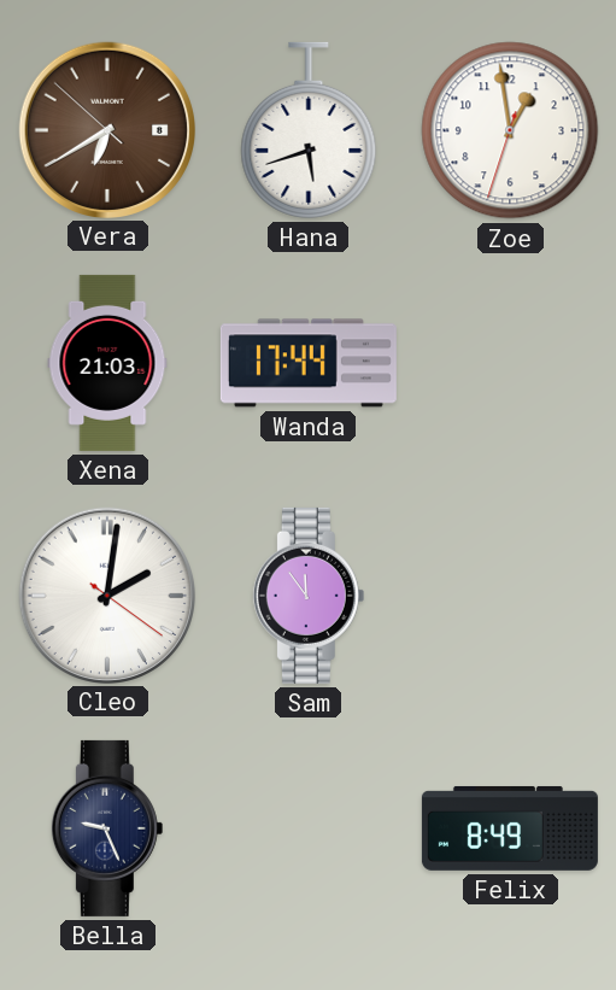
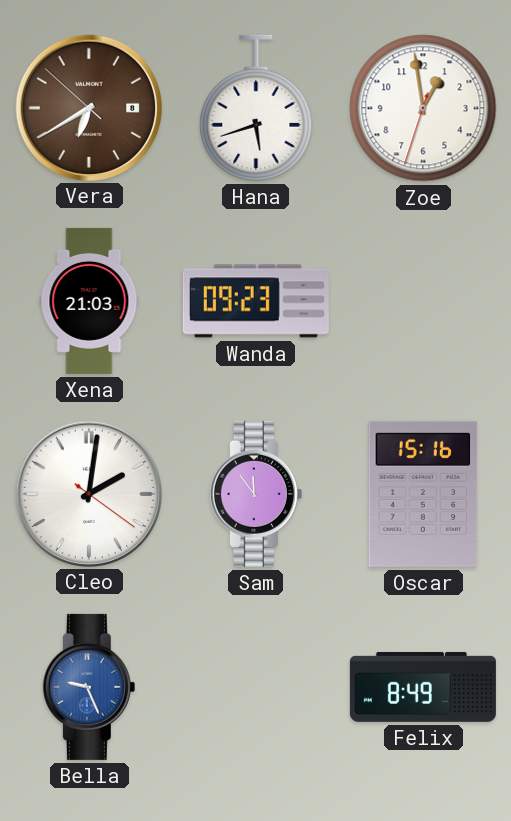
Wanda: 17:44 -> 09:23 (256, 301)
Oscar: none -> 15:16 (423, 494)
Bella dial: navy -> blue (89, 687)
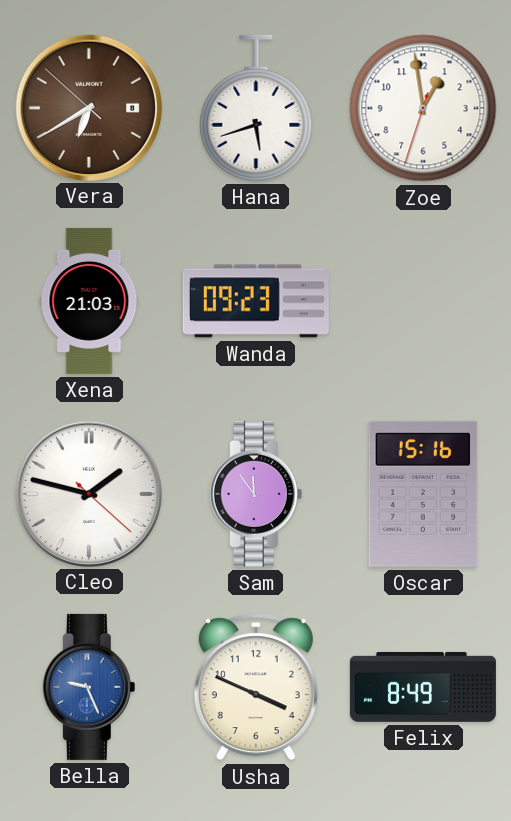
Cleo: 2:01 -> 1:47 (88, 493)
Usha: none -> 3:49 (256, 687)
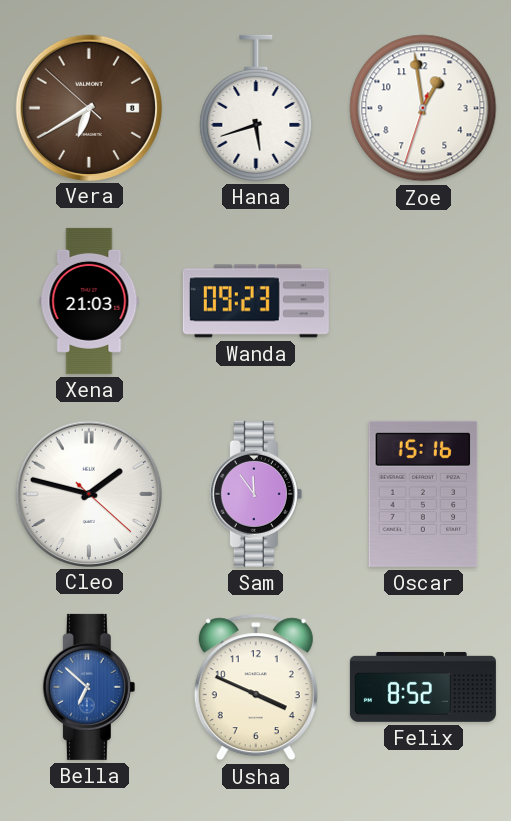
Bella: 9:26 -> 6:52 (89, 687)
Felix: 8:49 -> 8:52 (423, 687)
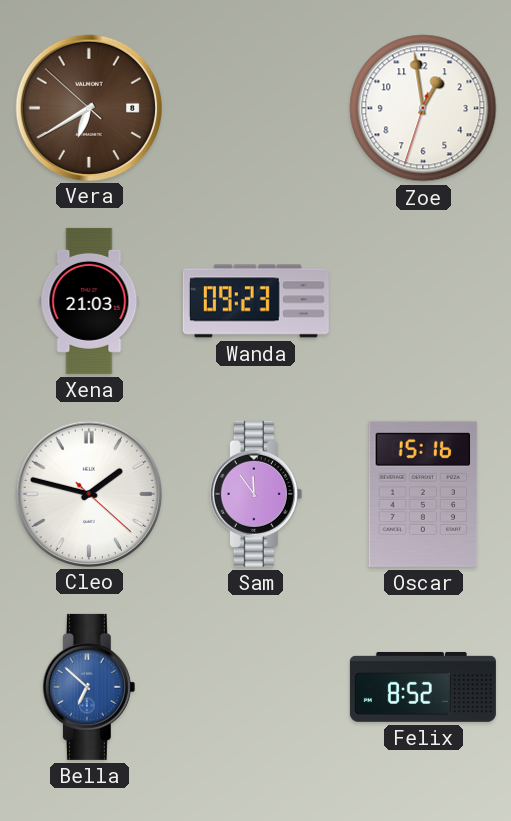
Hana: 5:42 -> none (256, 108)
Usha: 3:49 -> none (256, 687)
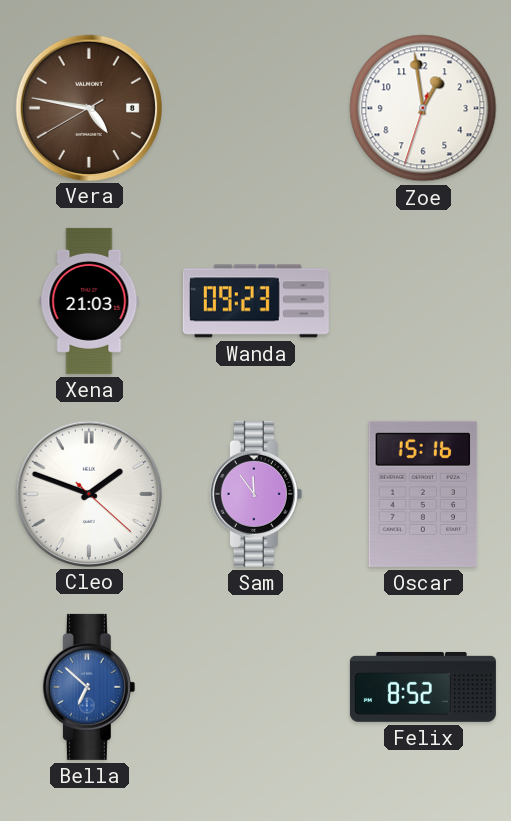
Vera: 6:39 -> 4:46 (88, 107)
Cleo: 1:47 -> 1:48 (88, 493)
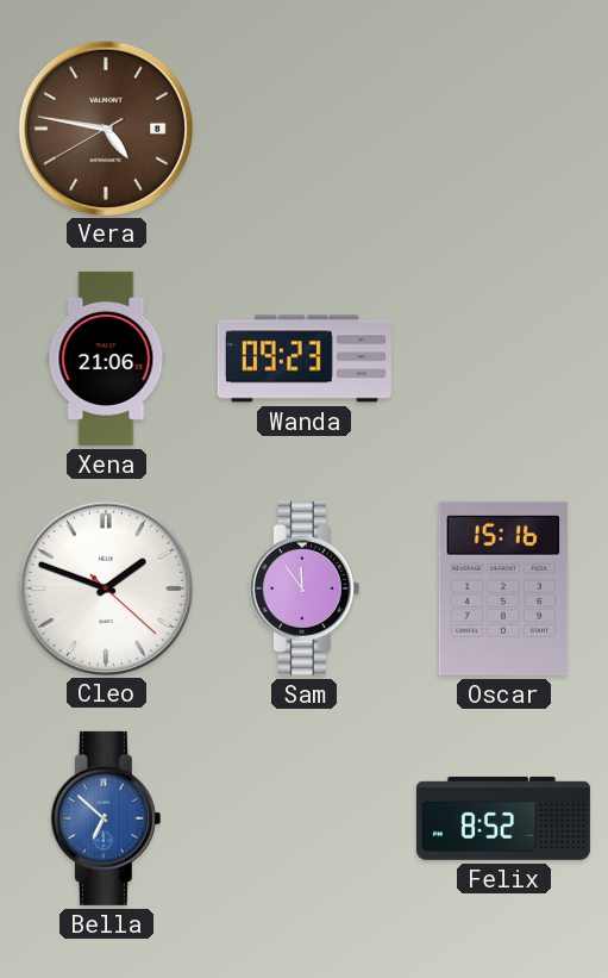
Zoe: 12:58 -> none (423, 108)
Xena: 21:03 -> 21:06 (106, 359)
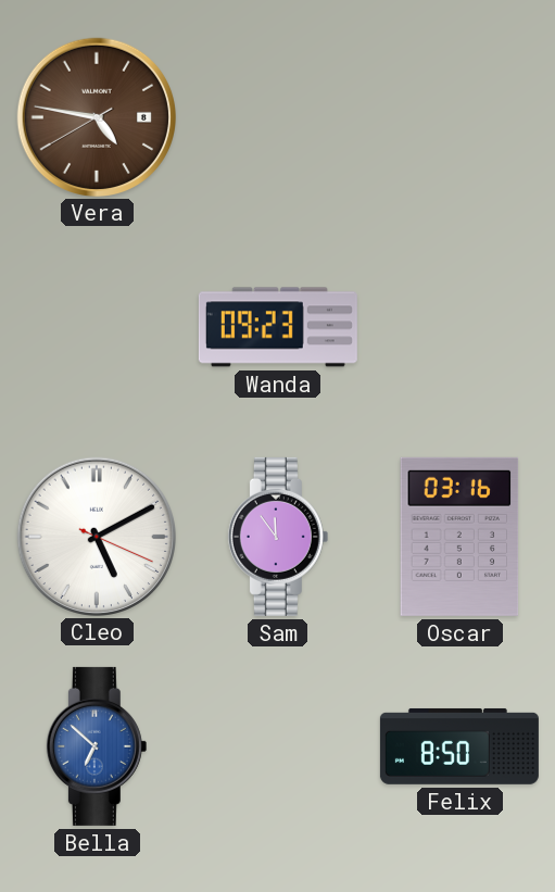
Xena: 21:06 -> none (106, 359)
Cleo: 1:48 -> 5:10 (96, 536)
Oscar: 15:16 -> 03:16 (459, 537)
Felix: 8:52 -> 8:50 (459, 746)
